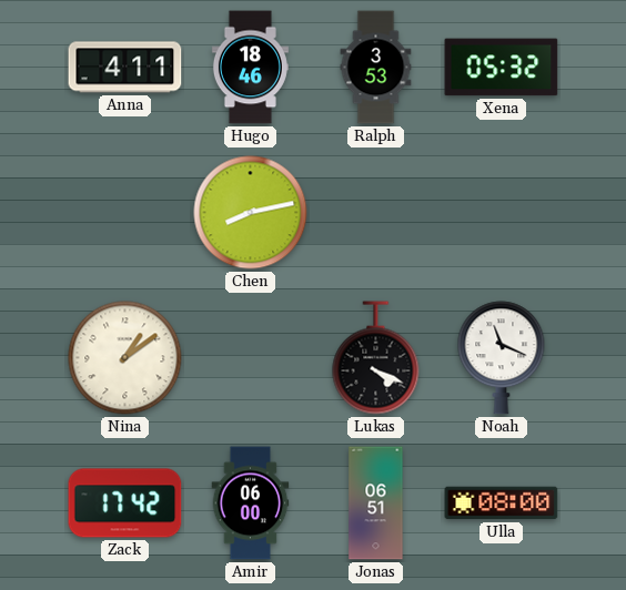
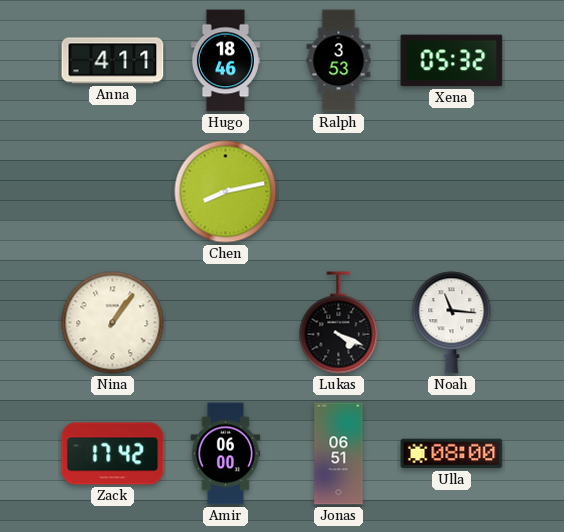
Nina: 1:09 -> 1:06 (113, 323)
Noah: 11:19 -> 11:16 (452, 323)
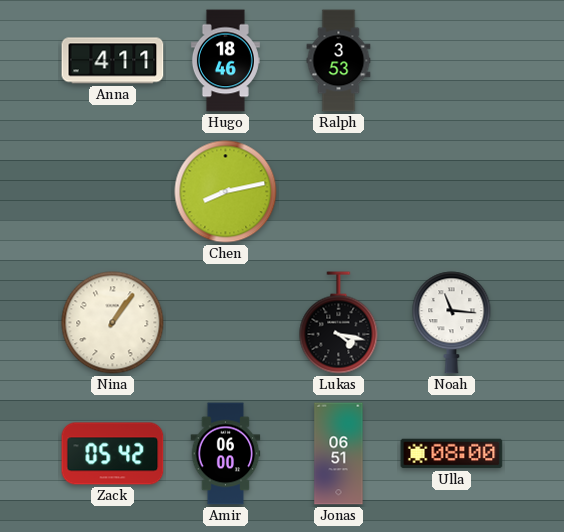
Xena: 05:32 -> none (452, 61)
Lukas: 4:19 -> 4:17 (339, 323)
Zack: 17:42 -> 05:42 (113, 454)
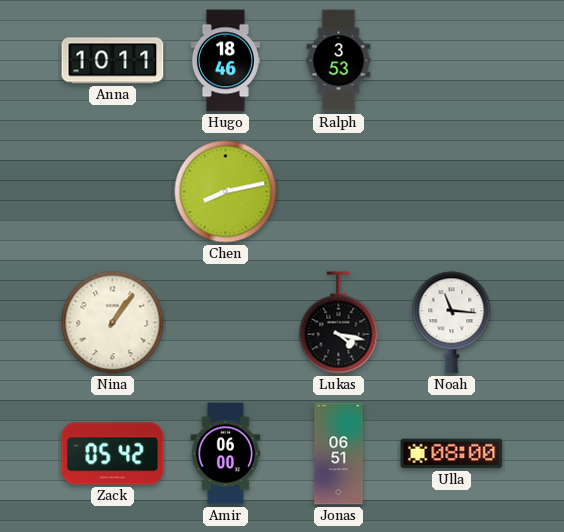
Anna: 4:11 -> 10:11 (113, 61)
